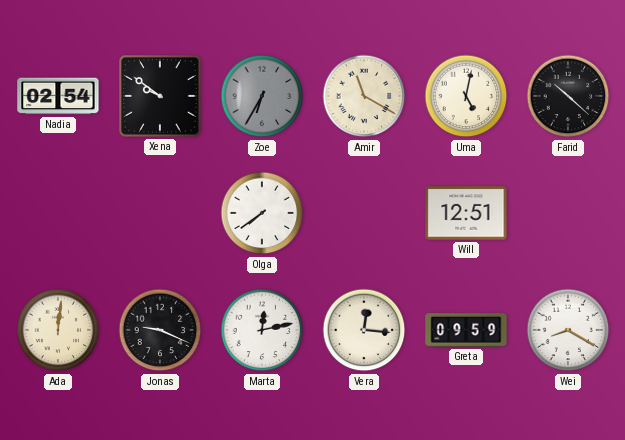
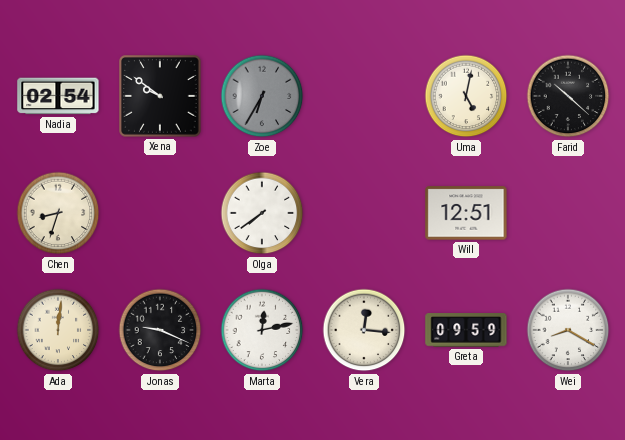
Amir: 11:20 -> none (364, 96)
Chen: none -> 8:33 (58, 213)
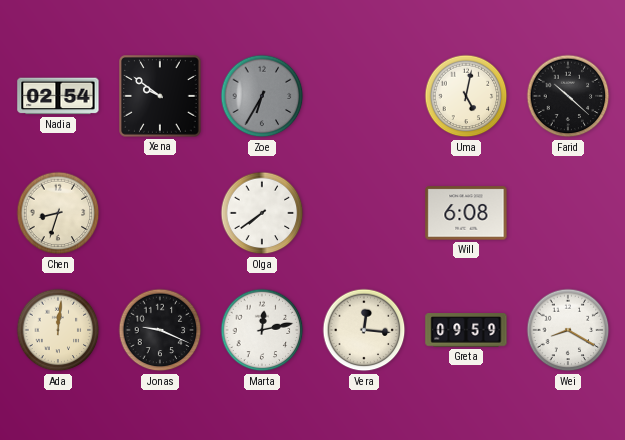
Will: 12:51 -> 6:08 (466, 213)
